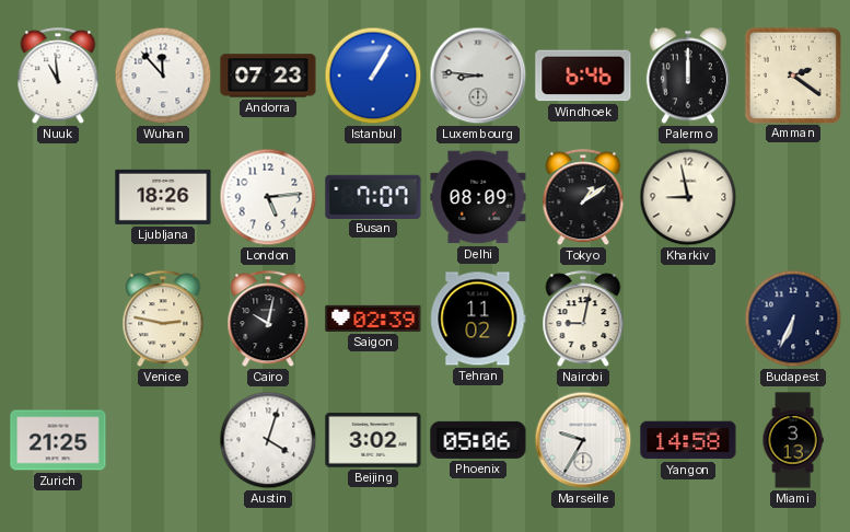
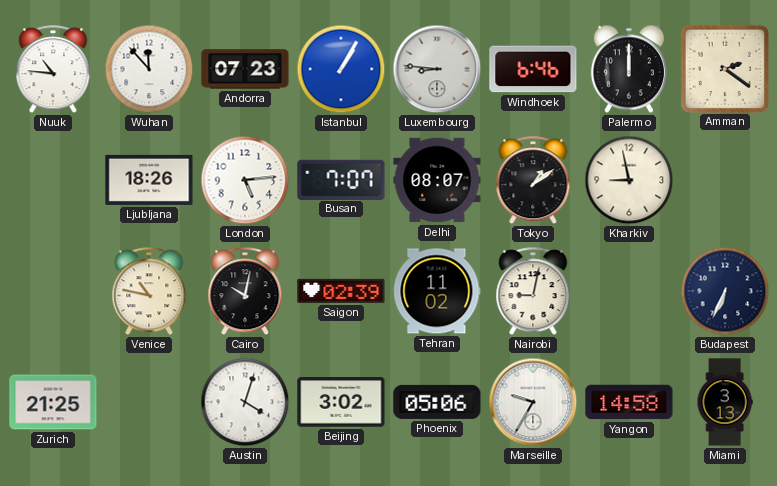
Nuuk: 10:59 -> 10:46 (53, 70)
Delhi: 08:09 -> 08:07 (437, 180)
Venice: 2:47 -> 10:47 (149, 292)
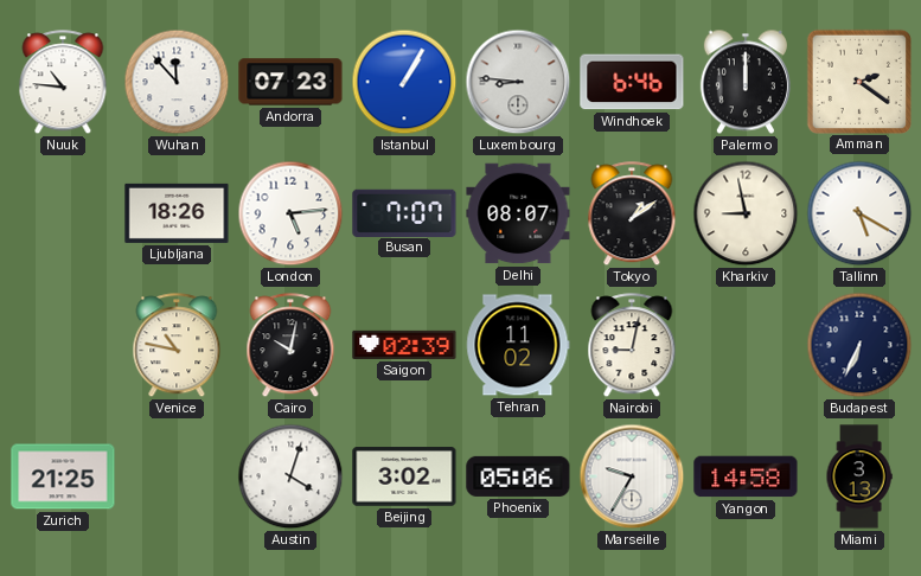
Tallinn: none -> 5:20 (859, 213)
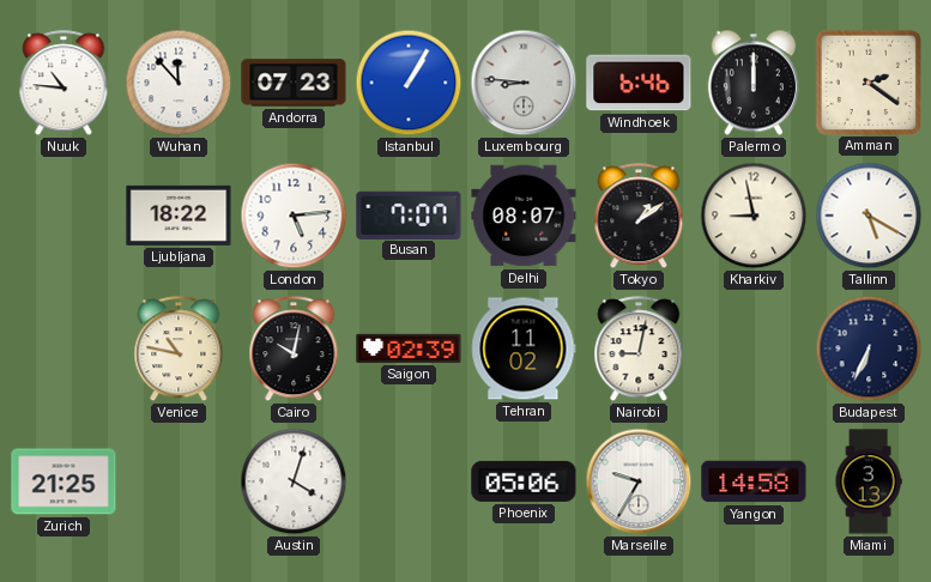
Ljubljana: 18:26 -> 18:22 (179, 216)
Beijing: 3:02 -> none (404, 476)
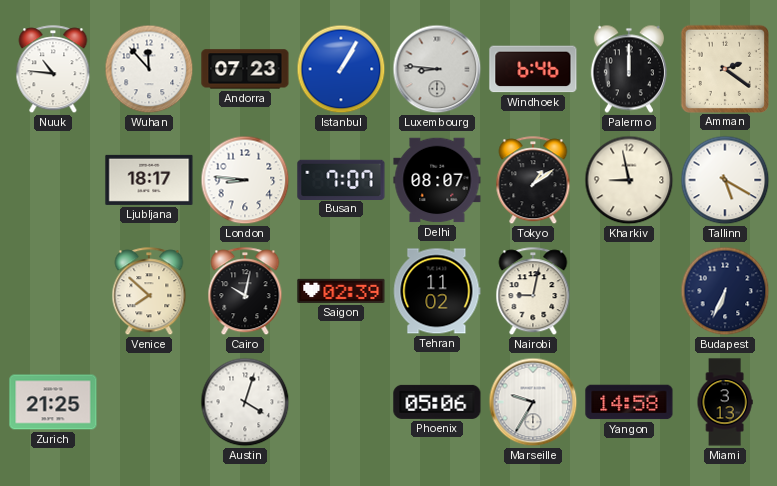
Ljubljana: 18:22 -> 18:17 (149, 180)
London: 5:14 -> 8:46 (245, 180)
Venice: 10:47 -> 7:52 (149, 292)
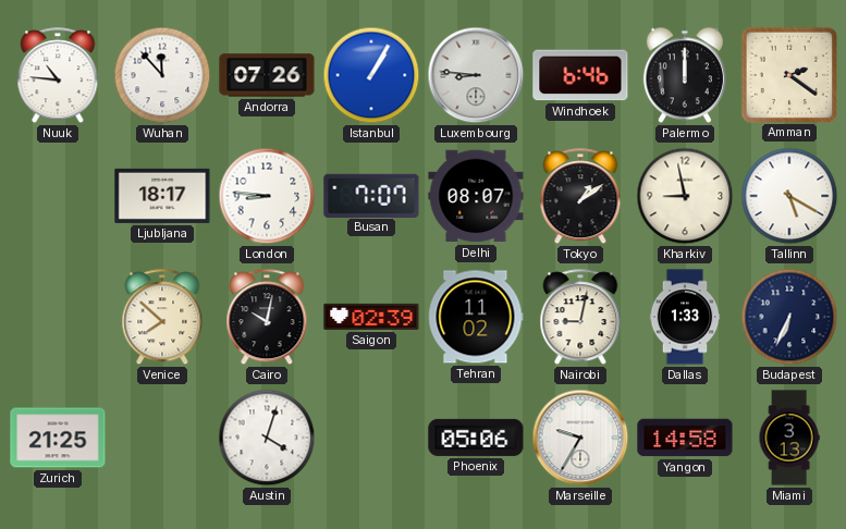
Andorra: 07:23 -> 07:26 (267, 75)
Dallas: none -> 1:33 (685, 317)
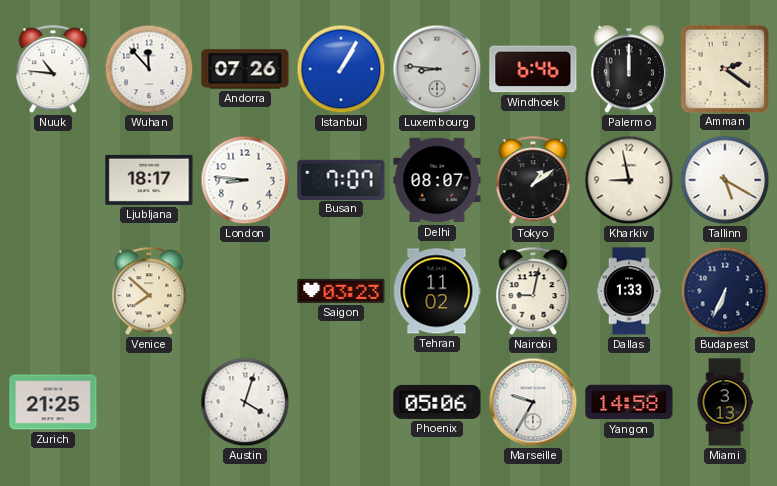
Cairo: 10:02 -> none (267, 318)
Saigon: 02:39 -> 03:23 (341, 291)
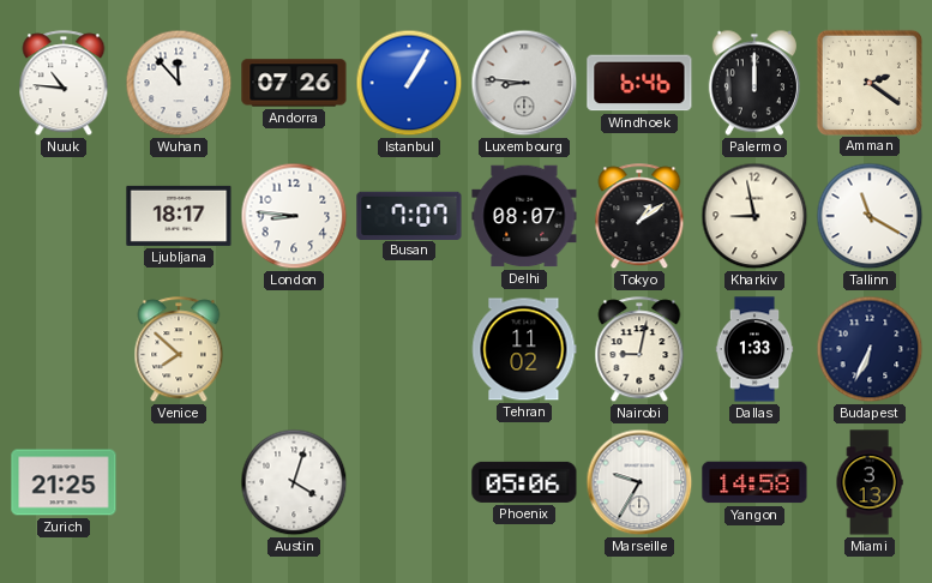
Tallinn: 5:20 -> 11:20 (870, 216)
Saigon: 03:23 -> none (341, 291)
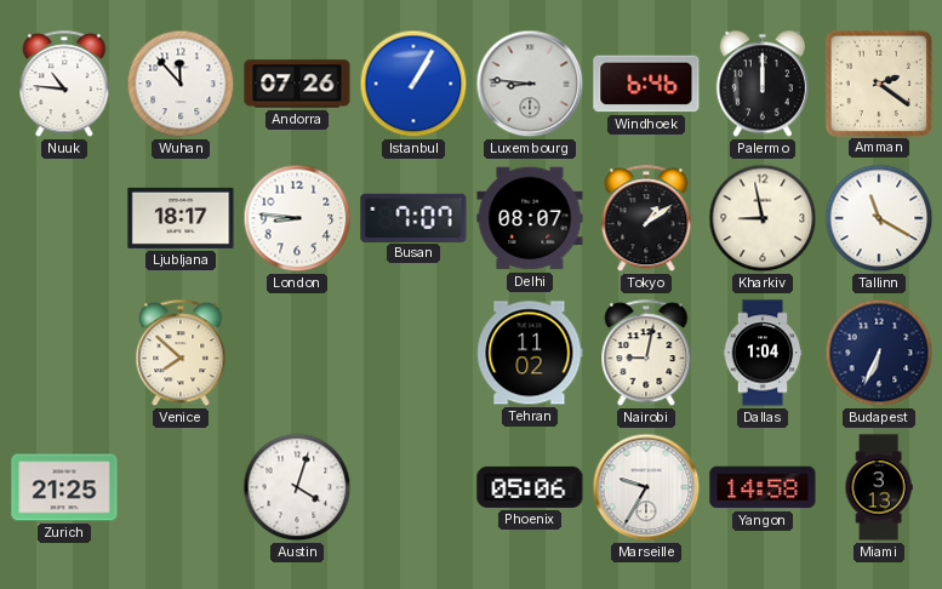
Dallas: 1:33 -> 1:04 (763, 353)
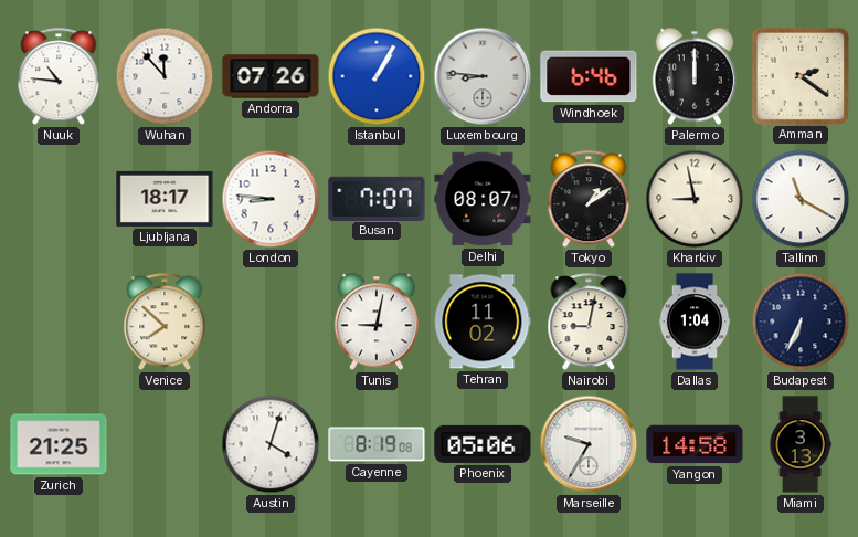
Tunis: none -> 9:02 (377, 322)
Cayenne: none -> 8:19 (377, 444)
